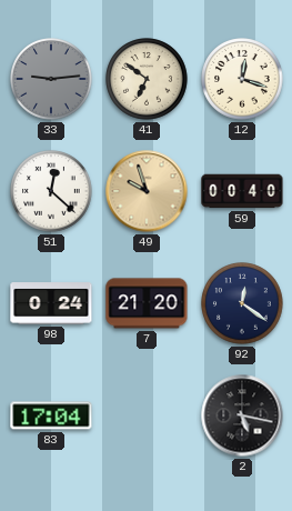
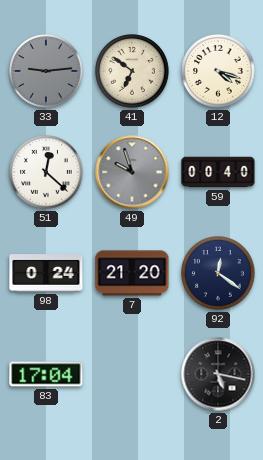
12: 12:18 -> 4:18 (218, 71)
49 dial: champagne -> grey (132, 172)
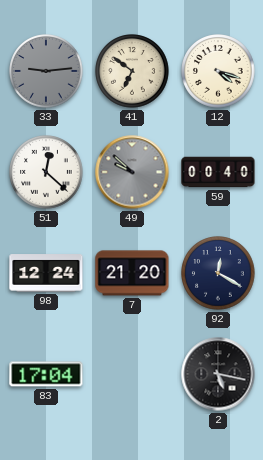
49: 9:57 -> 9:52 (132, 172)
98: 0:24 -> 12:24 (46, 273)
92: 12:21 -> 12:20 (218, 273)
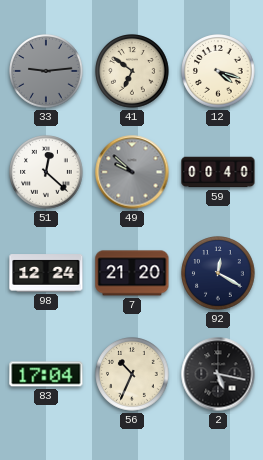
56: none -> 10:34 (132, 374)
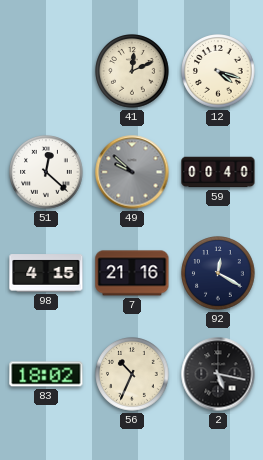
33: 9:14 -> none (46, 71)
41: 6:51 -> 12:11 (132, 71)
98: 12:24 -> 4:15 (46, 273)
7: 21:20 -> 21:16 (132, 273)
83: 17:04 -> 18:02 (46, 374)
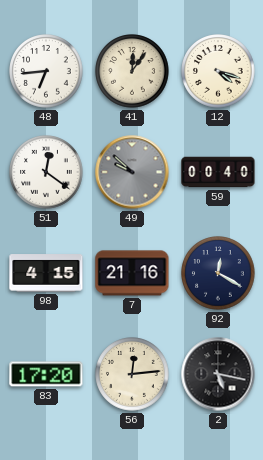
48: none -> 6:44 (46, 71)
41: 12:11 -> 12:06 (132, 71)
51: 12:22 -> 12:21 (46, 172)
83: 18:02 -> 17:20 (46, 374)
56: 10:34 -> 12:14 (132, 374)
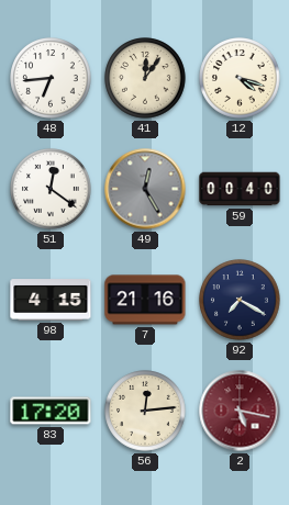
49: 9:52 -> 12:25 (145, 189)
92: 12:20 -> 7:20 (240, 300)
2 dial: black -> burgundy (240, 411)
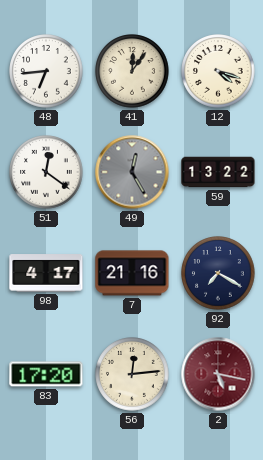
59: 00:40 -> 13:22 (218, 172)
98: 4:15 -> 4:17 (46, 273)
